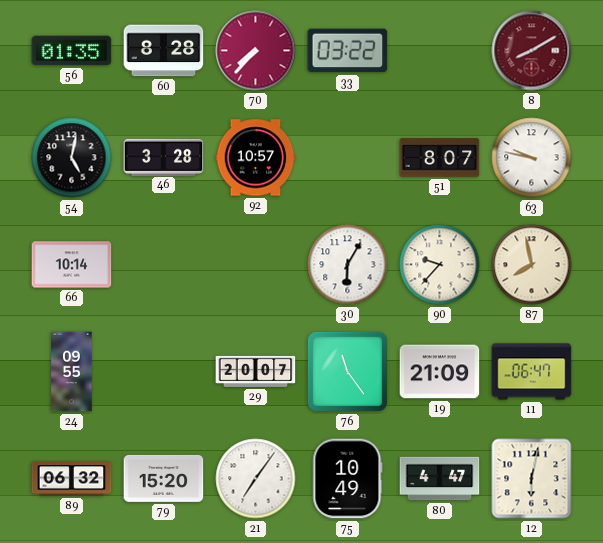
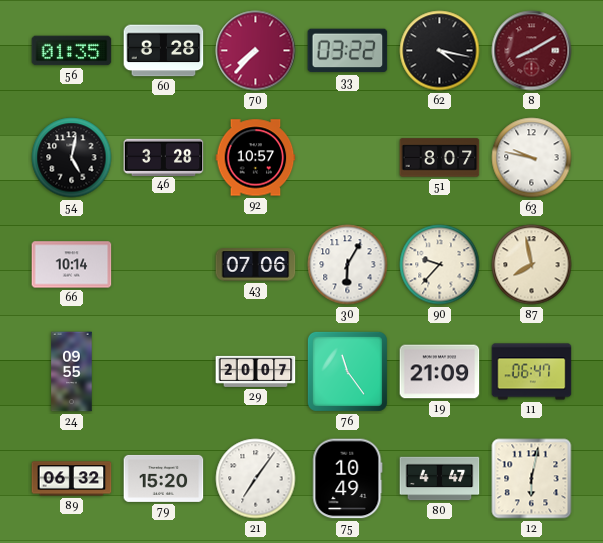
62: none -> 4:17 (440, 51)
43: none -> 07:06 (256, 265)
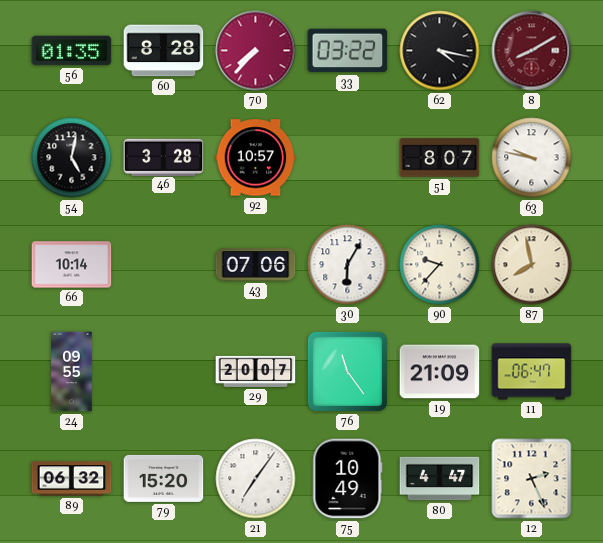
12: 6:02 -> 2:26 (532, 479)
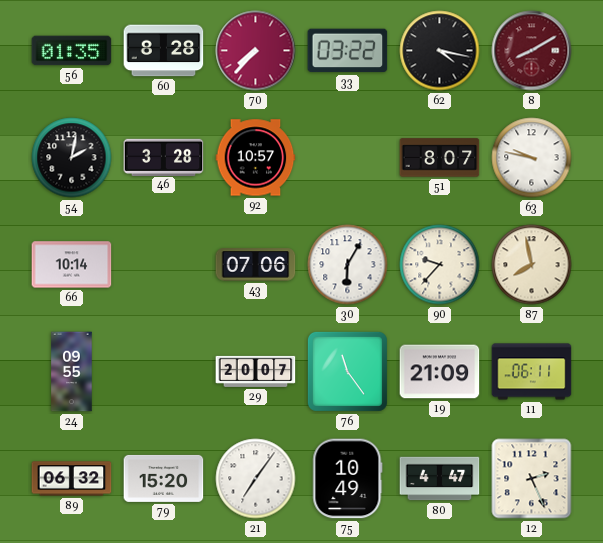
54: 5:02 -> 2:02 (72, 158)
11: 06:47 -> 06:11 (532, 372)
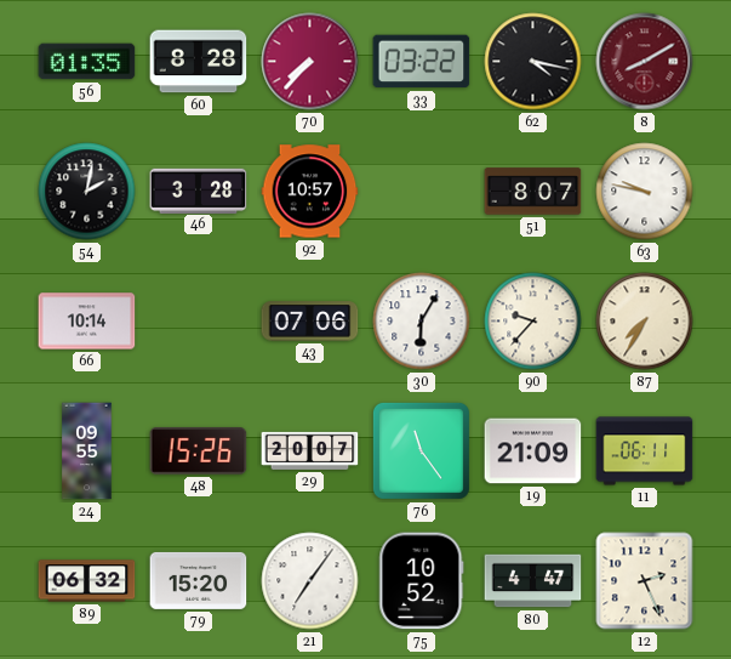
87: 7:58 -> 7:35 (645, 322)
48: none -> 15:26 (199, 451)
75: 10:49 -> 10:52 (422, 581)
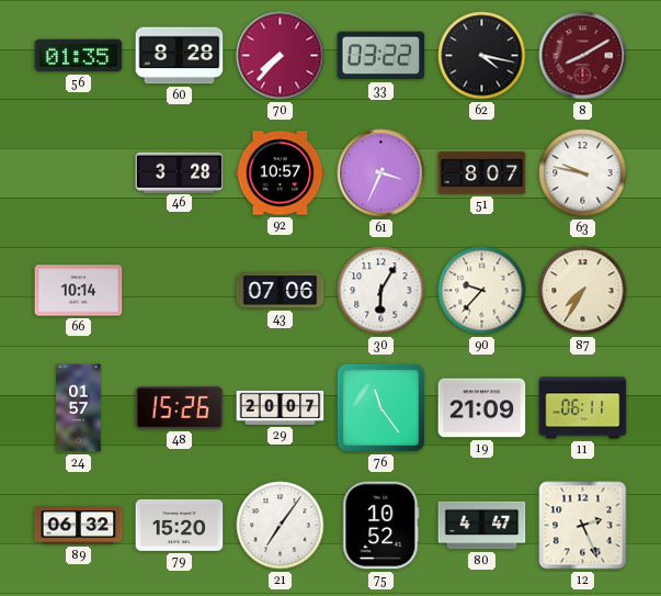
54: 2:02 -> none (87, 192)
61: none -> 3:34 (381, 173)
24: 09:55 -> 01:57 (79, 408)
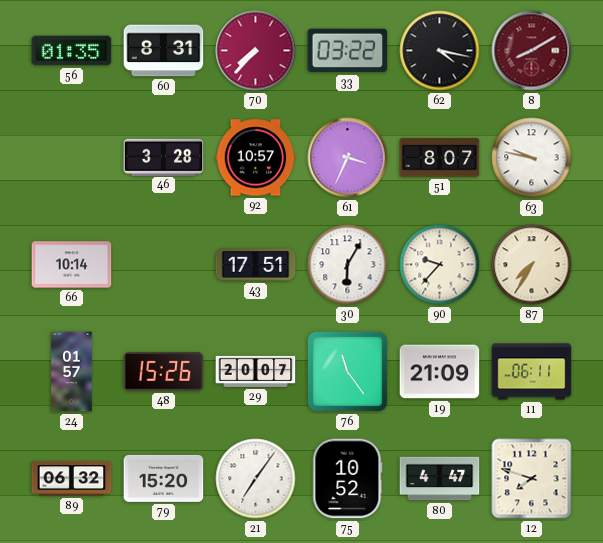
60: 8:28 -> 8:31 (164, 51)
43: 07:06 -> 17:51 (256, 265)
12: 2:26 -> 7:48 (532, 479)
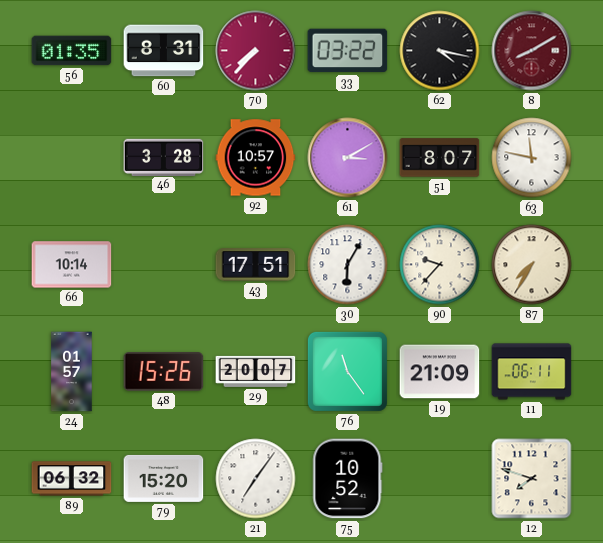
61: 3:34 -> 3:10 (348, 158)
63: 9:47 -> 11:47 (532, 158)
80: 4:47 -> none (440, 479)
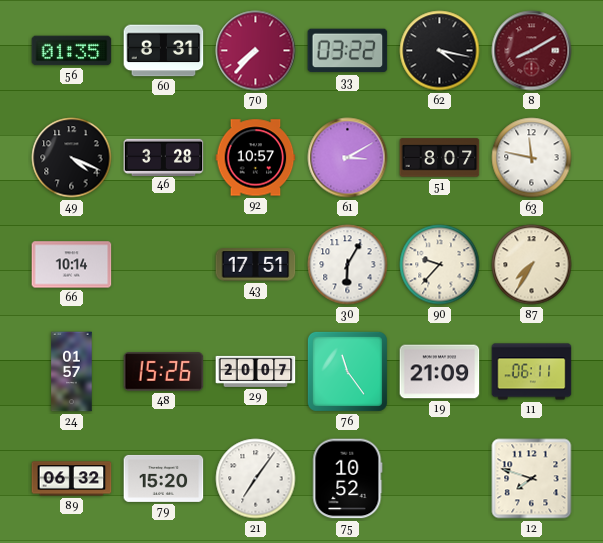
49: none -> 4:19 (72, 158)
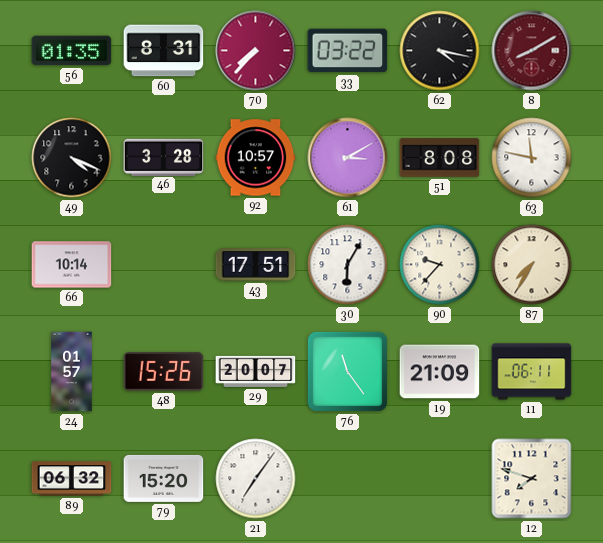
51: 8:07 -> 8:08 (440, 158)
75: 10:52 -> none (348, 479)
